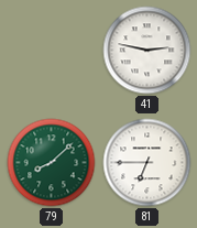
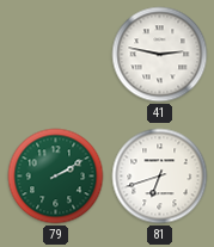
79: 8:08 -> 2:10 (56, 177)
81: 6:45 -> 6:42 (160, 177)
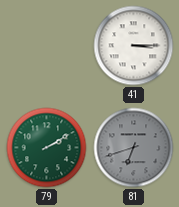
41: 2:47 -> 3:15 (134, 46)
81 dial: white -> grey (134, 148)
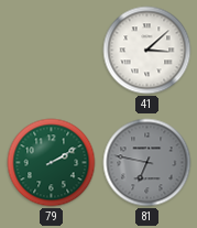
41: 3:15 -> 3:08 (147, 51)
81: 6:42 -> 6:47 (147, 163)
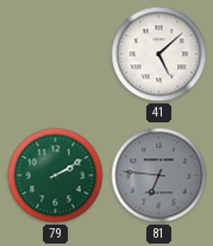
41: 3:08 -> 5:08 (159, 55)
81: 6:47 -> 6:46 (159, 176)
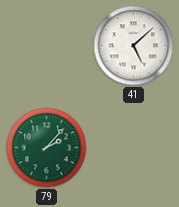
79: 2:10 -> 2:07 (47, 148)
81: 6:46 -> none (159, 176)
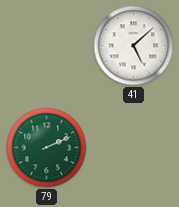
79: 2:07 -> 2:11 (47, 148)
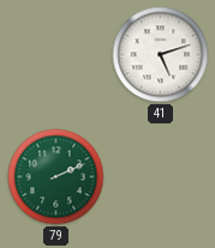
41: 5:08 -> 5:12 (161, 55)
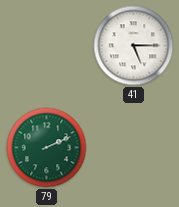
41: 5:12 -> 5:15 (134, 46)
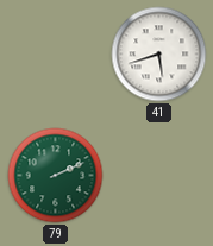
41: 5:15 -> 5:42 (159, 55)
